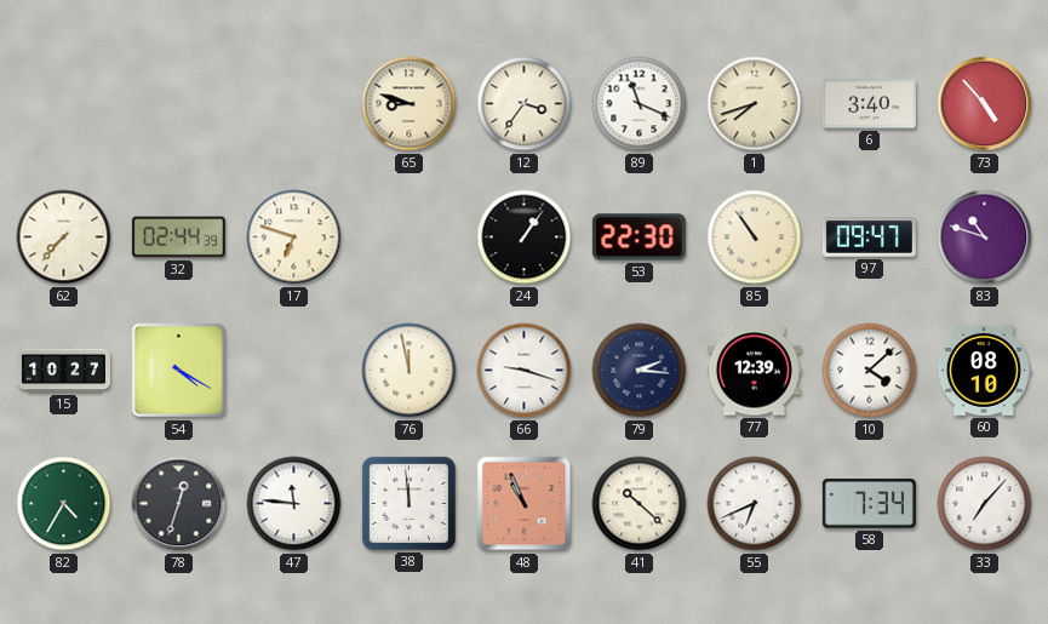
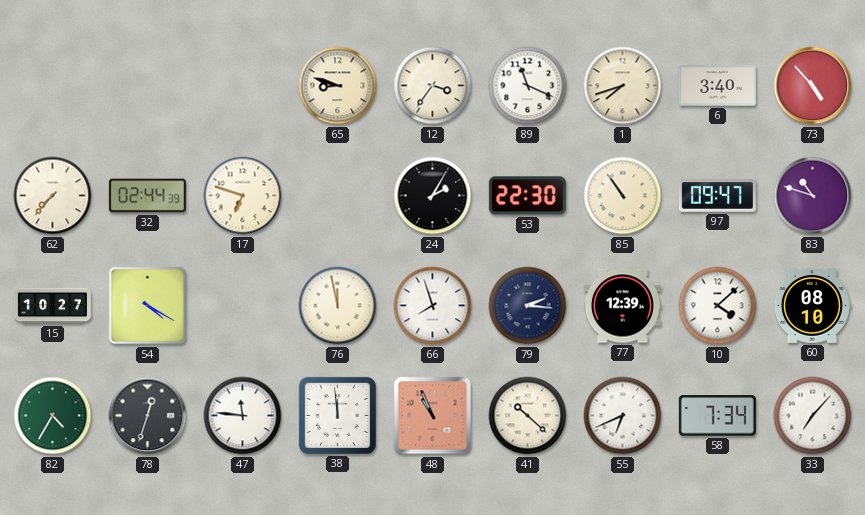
24: 1:06 -> 2:05 (433, 196)
66: 9:18 -> 7:57 (433, 306)
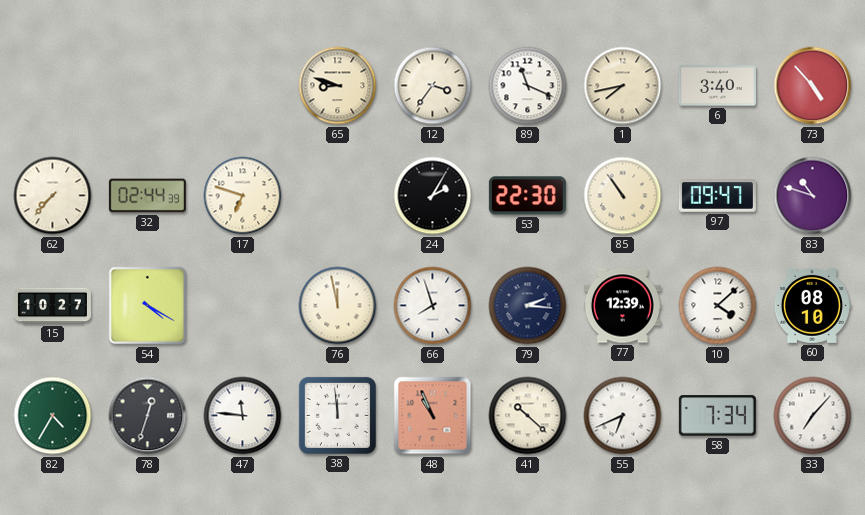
1: 7:42 -> 7:43 (623, 86)
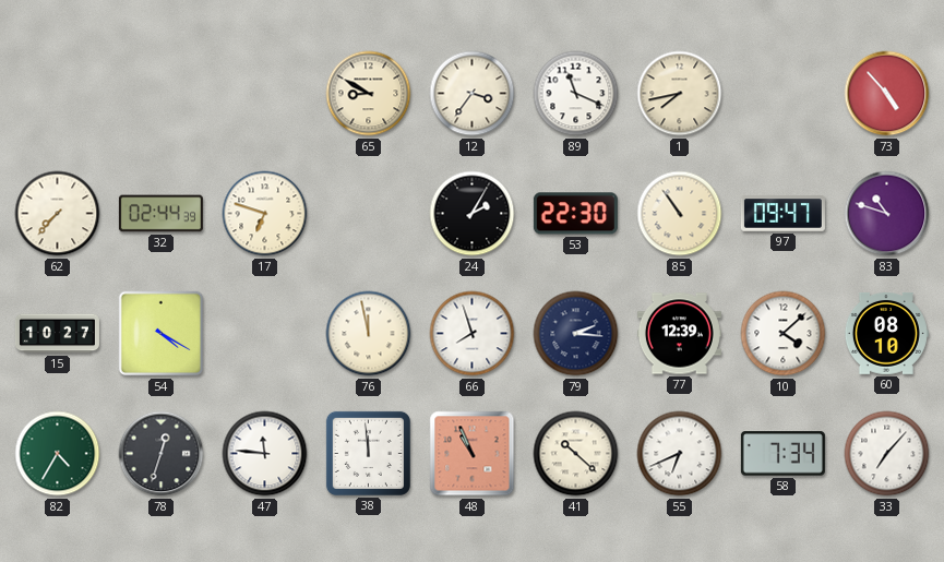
65: 8:48 -> 8:50 (369, 94)
6: 3:40 -> none (717, 86)
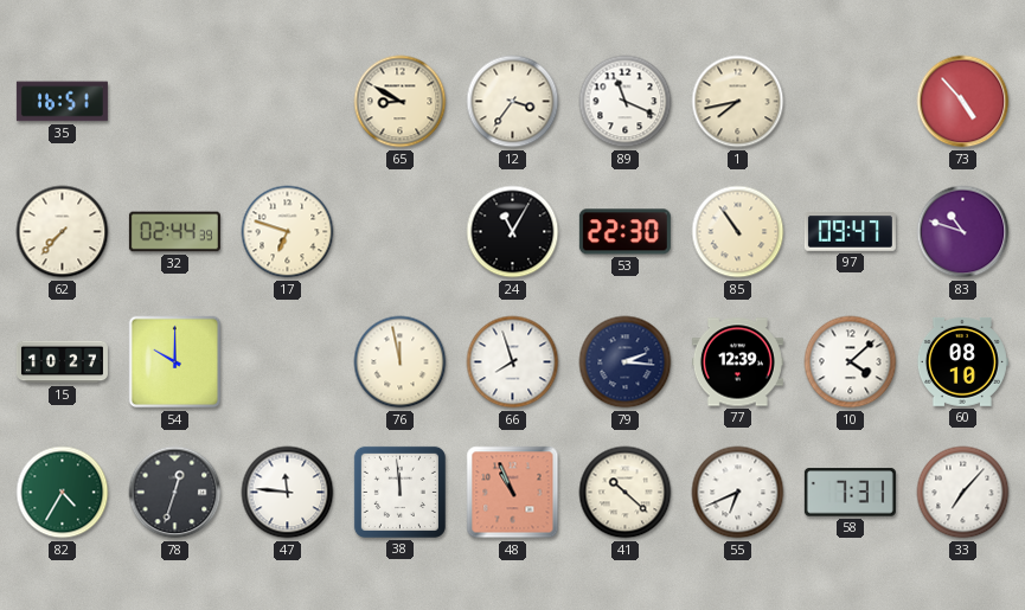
35: none -> 16:51 (62, 102)
24: 2:05 -> 11:05 (513, 232)
54: 4:20 -> 10:00 (175, 362)
58: 7:34 -> 7:31 (850, 493)
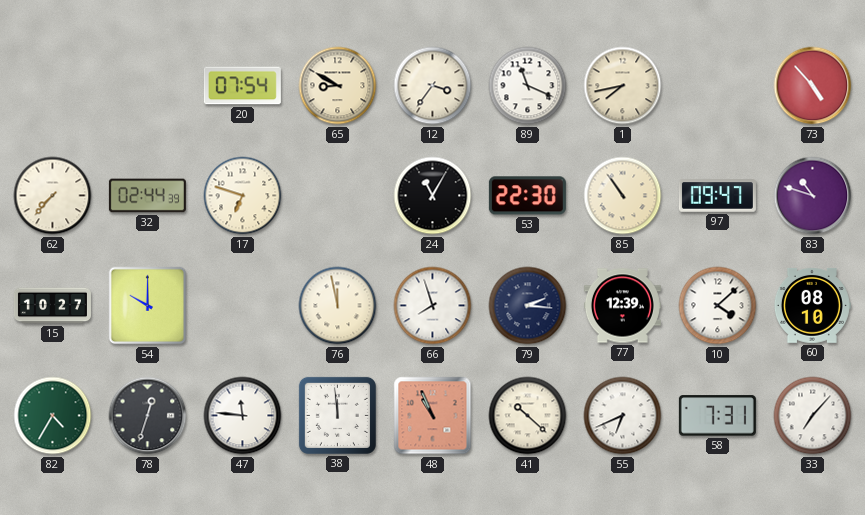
35: 16:51 -> none (62, 102)
20: none -> 07:54 (242, 86)
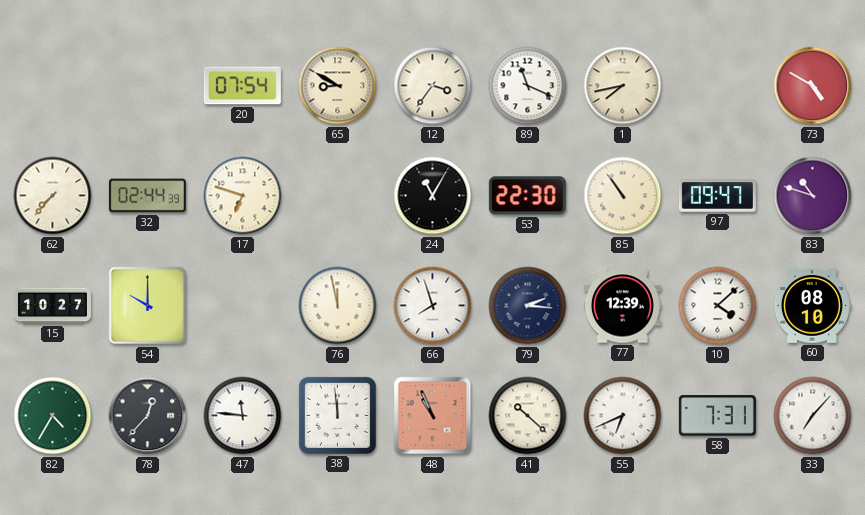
73: 4:53 -> 4:50 (813, 86)
78: 12:33 -> 12:37 (148, 416)
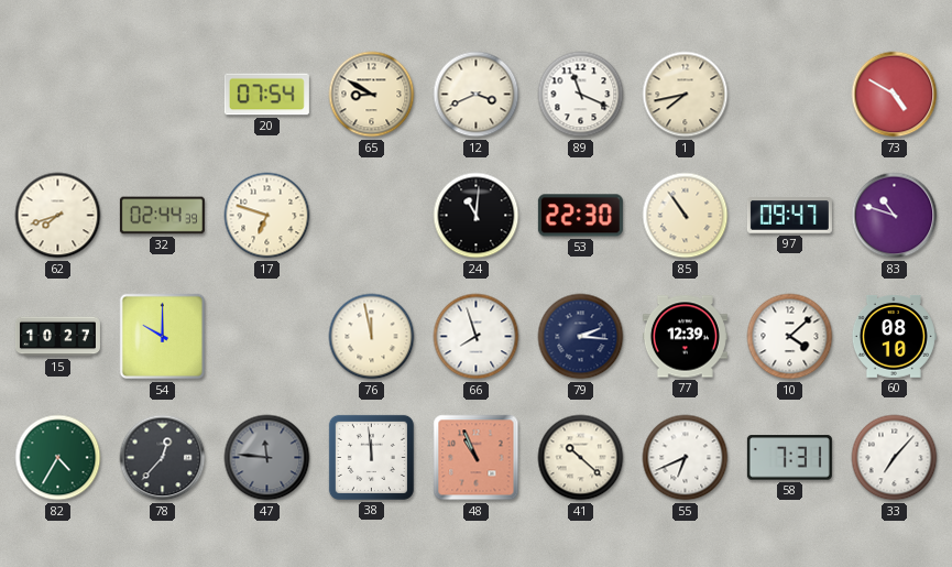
12: 3:36 -> 3:41 (477, 95)
62: 7:37 -> 7:42 (58, 216)
24: 11:05 -> 11:01 (477, 216)
47 dial: white -> grey (267, 458)
